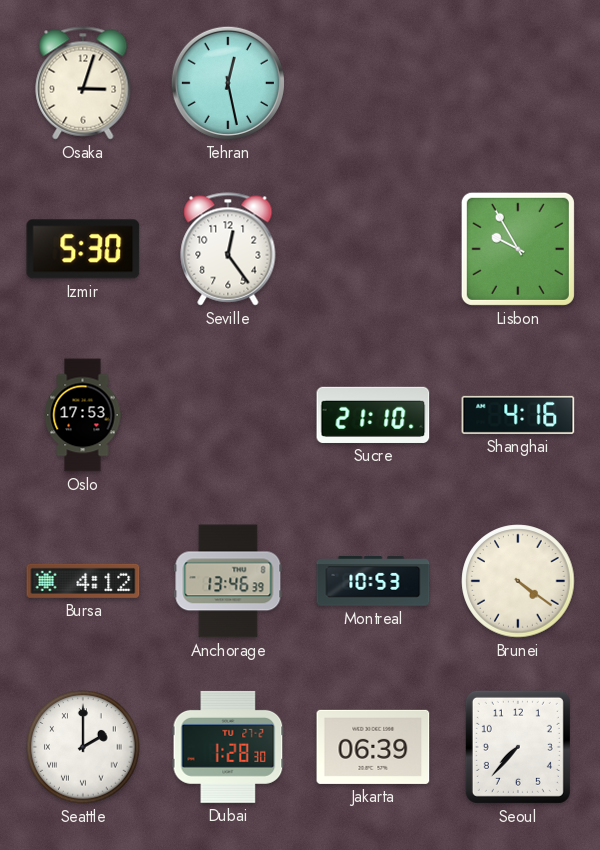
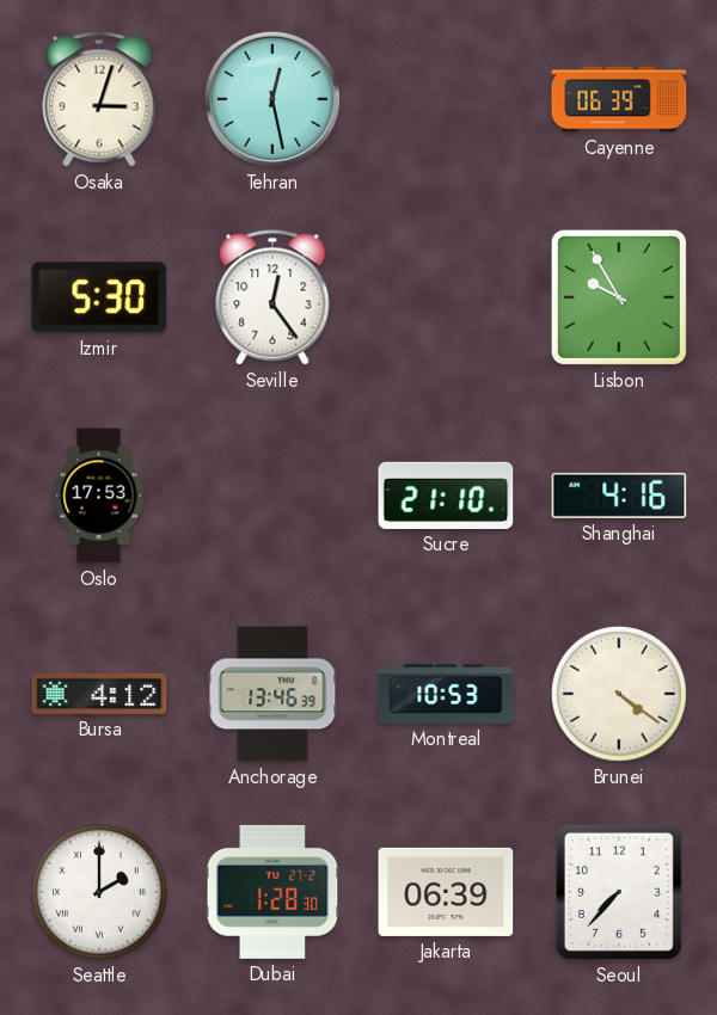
Cayenne: none -> 06:39 (619, 99)
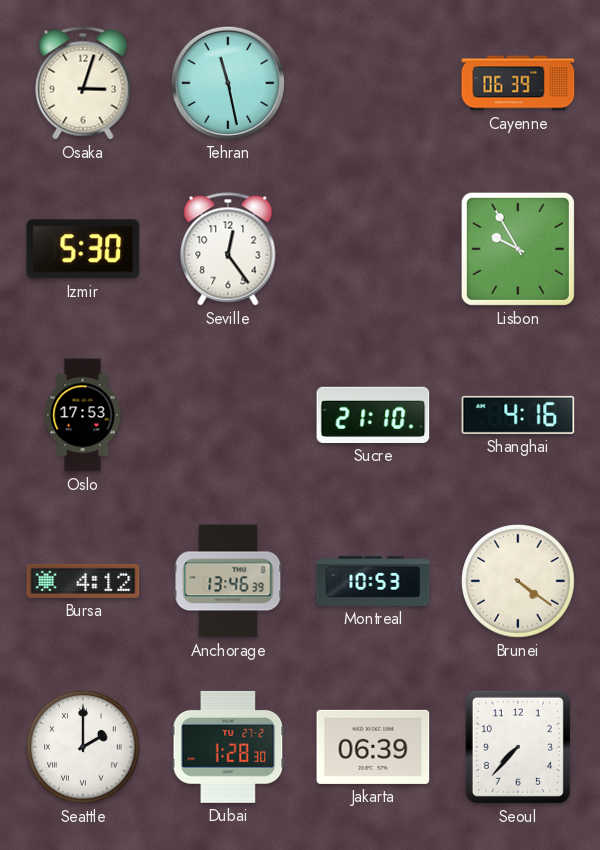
Tehran: 12:28 -> 11:28 (228, 83)
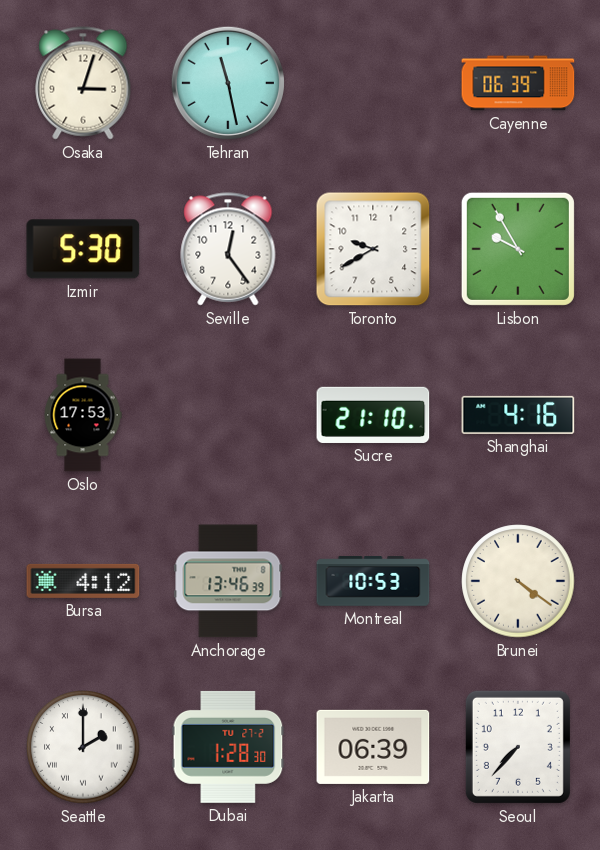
Toronto: none -> 9:40 (373, 249)
